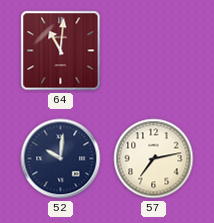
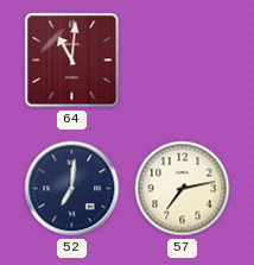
52: 10:01 -> 7:01 (72, 189)
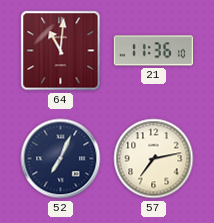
21: none -> 11:36 (154, 51)
52: 7:01 -> 7:04 (61, 159)
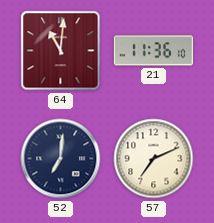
52: 7:04 -> 7:01 (61, 159)
57: 7:13 -> 7:11 (154, 159)
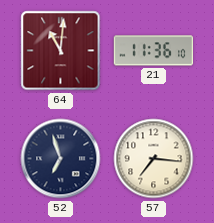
52: 7:01 -> 6:57 (61, 159)
57: 7:11 -> 7:16 (154, 159)
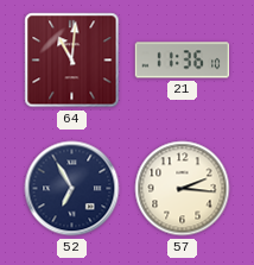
52: 6:57 -> 6:55 (72, 189)
57: 7:16 -> 2:16 (183, 189)
